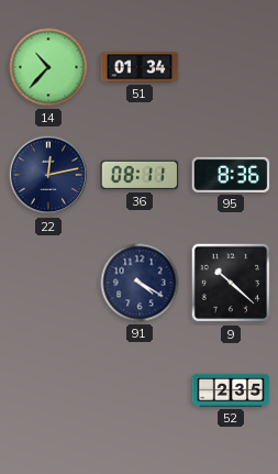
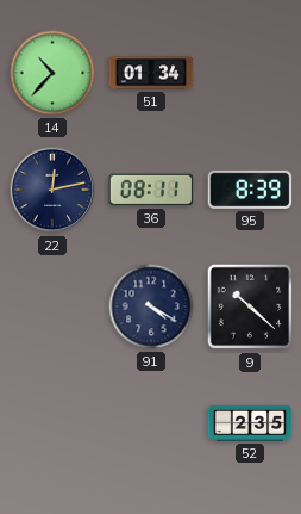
95: 8:36 -> 8:39 (250, 190)
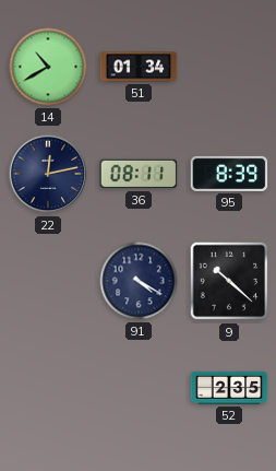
14: 10:37 -> 10:40 (48, 67)
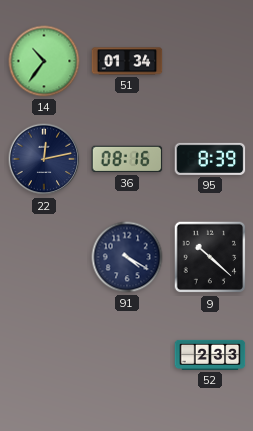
14: 10:40 -> 10:36 (44, 61)
36: 08:11 -> 08:16 (127, 159)
52: 2:35 -> 2:33 (210, 355)
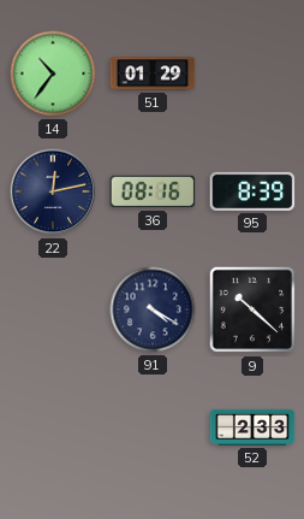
51: 01:34 -> 01:29 (153, 73)
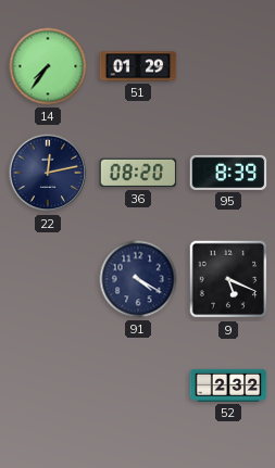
14: 10:36 -> 7:36 (48, 66)
36: 08:16 -> 08:20 (138, 173)
9: 10:22 -> 5:19 (228, 279)
52: 2:33 -> 2:32 (228, 385)
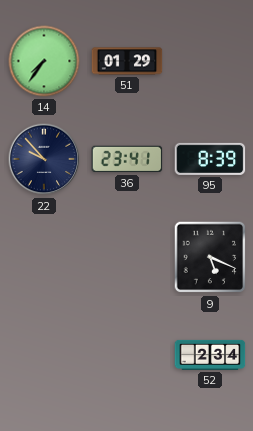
22: 12:13 -> 9:53 (44, 159)
36: 08:20 -> 23:41 (127, 159)
91: 4:20 -> none (138, 279)
52: 2:32 -> 2:34 (210, 355)
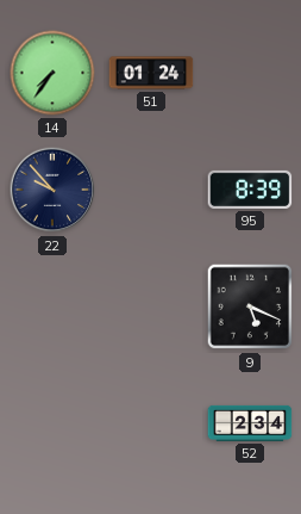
51: 01:29 -> 01:24 (151, 73)
36: 23:41 -> none (127, 159)
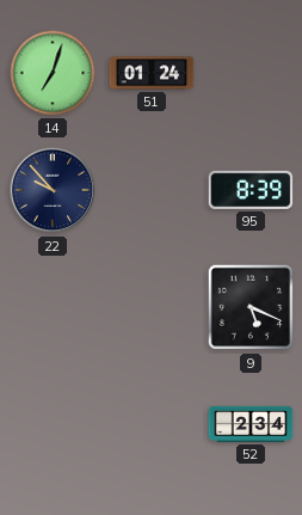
14: 7:36 -> 7:03 (53, 73)
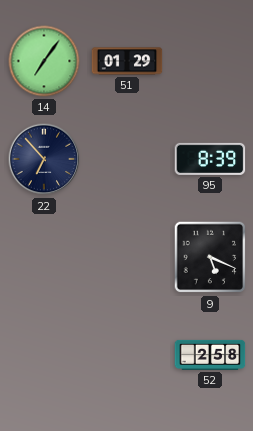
14: 7:03 -> 7:06 (44, 61)
51: 01:24 -> 01:29 (127, 61)
22: 9:53 -> 6:53 (44, 159)
52: 2:34 -> 2:58 (210, 355)
